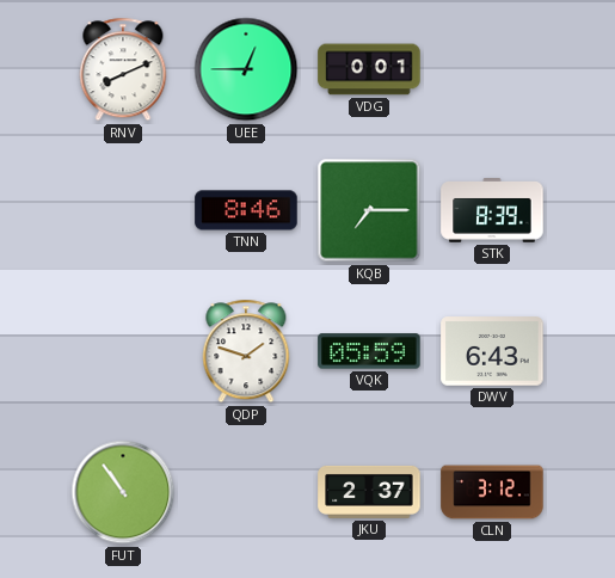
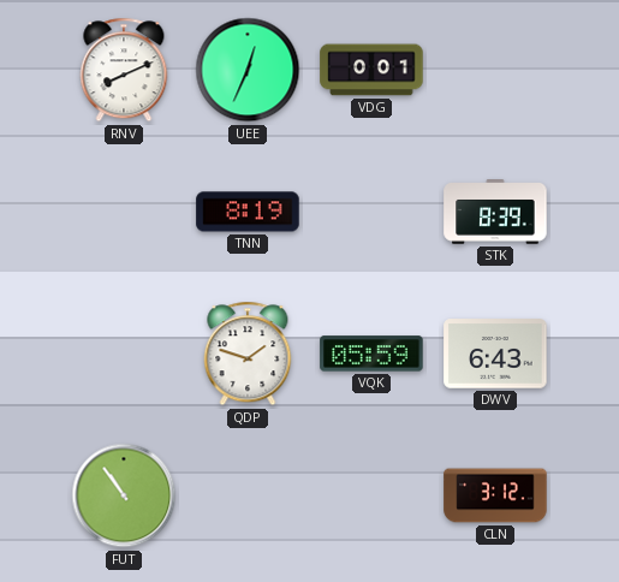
UEE: 12:45 -> 12:34 (248, 70)
TNN: 8:46 -> 8:19 (248, 212)
KQB: 7:15 -> none (369, 210)
JKU: 2:37 -> none (369, 492)
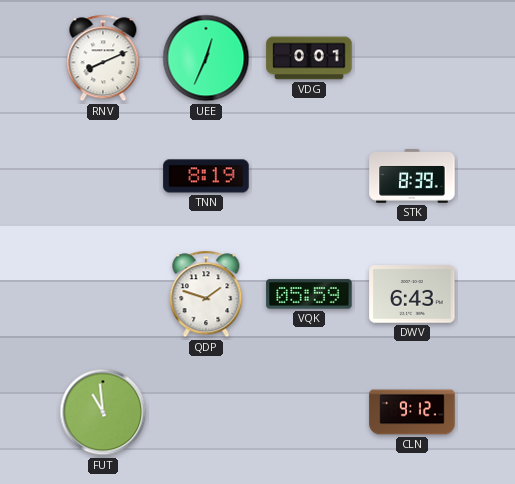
FUT: 10:54 -> 10:59 (103, 412)
CLN: 3:12 -> 9:12 (412, 412)
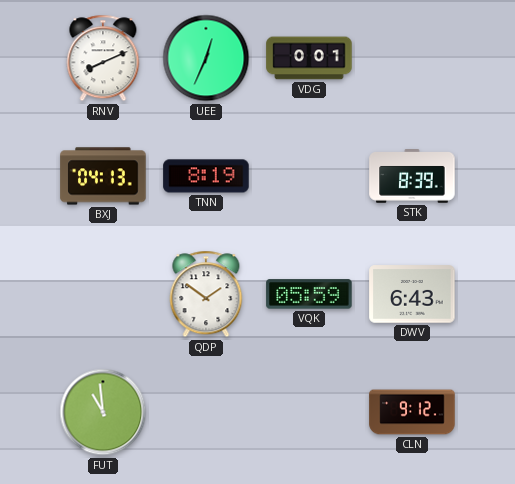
BXJ: none -> 04:13 (103, 176)
QDP: 1:48 -> 1:51 (206, 294)
